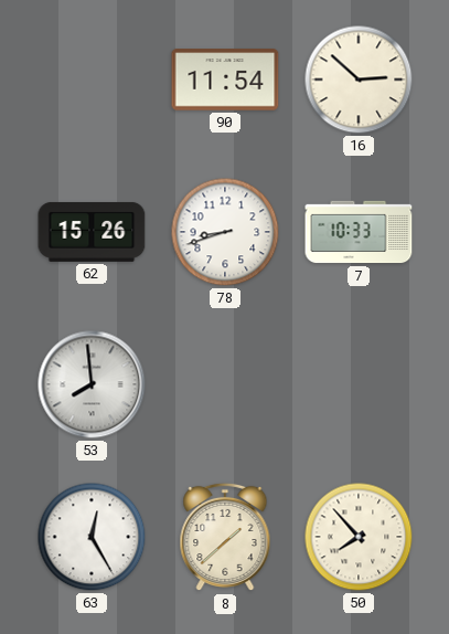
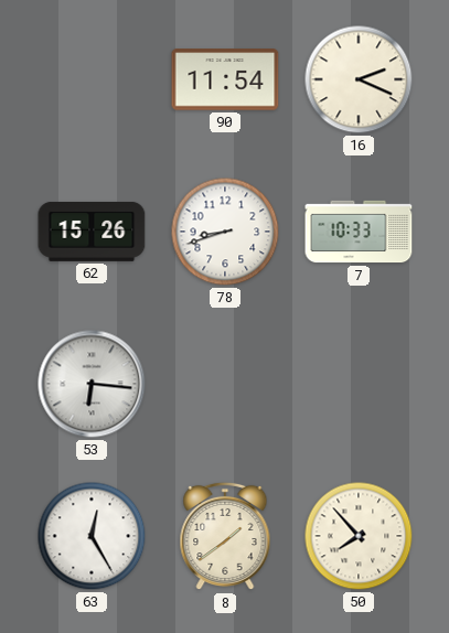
16: 2:52 -> 2:19 (359, 79)
53: 7:59 -> 6:16 (92, 384)
8: 1:38 -> 1:39 (225, 536)
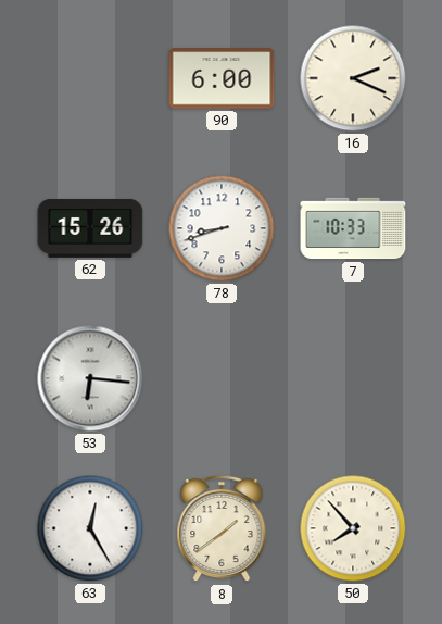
90: 11:54 -> 6:00 (222, 78)
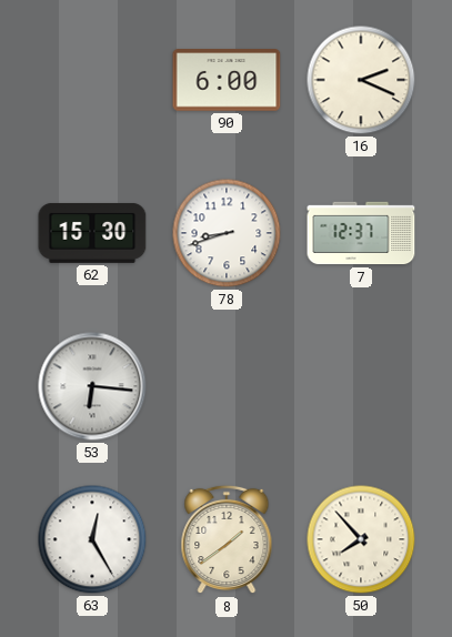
62: 15:26 -> 15:30 (92, 233)
7: 10:33 -> 12:37 (361, 233)
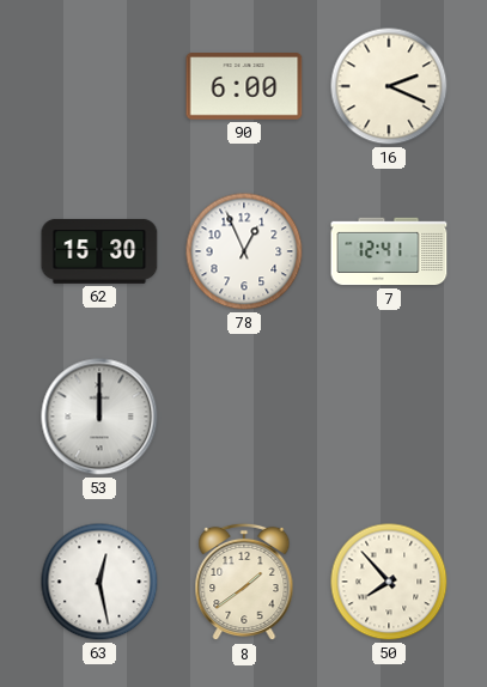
78: 8:42 -> 12:56 (244, 251)
7: 12:37 -> 12:41 (389, 251)
53: 6:16 -> 12:00 (99, 417)
63: 12:25 -> 12:28 (99, 582)
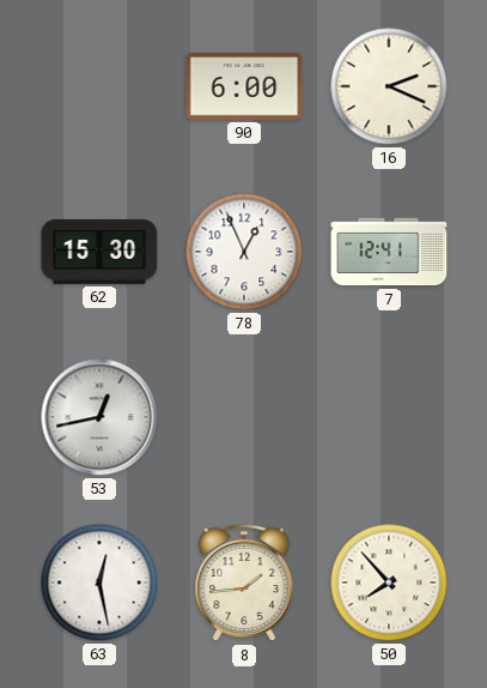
53: 12:00 -> 12:43 (99, 417)
8: 1:39 -> 1:44 (244, 583)
